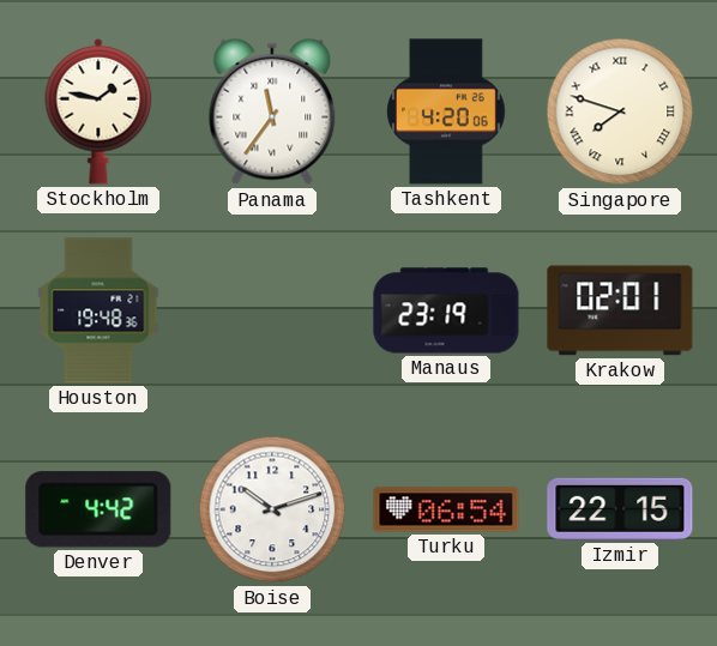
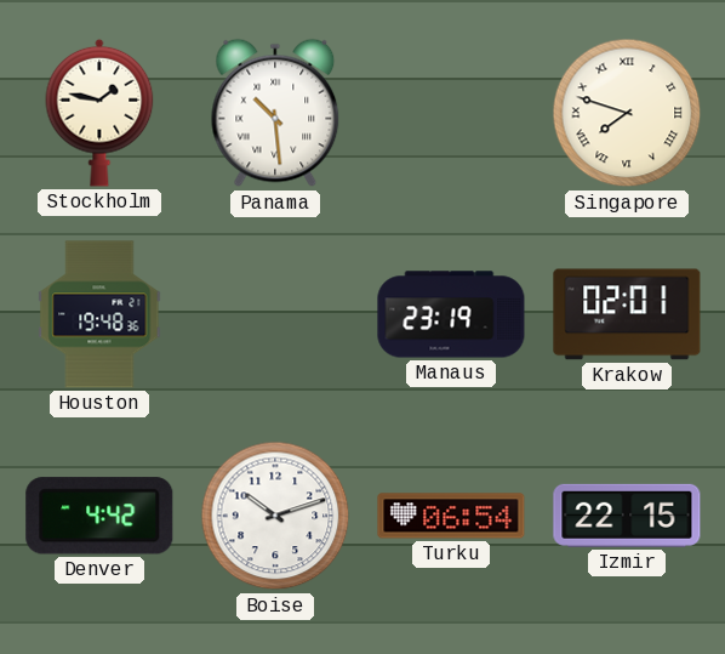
Panama: 11:36 -> 10:29 (275, 113)
Tashkent: 4:20 -> none (447, 111)
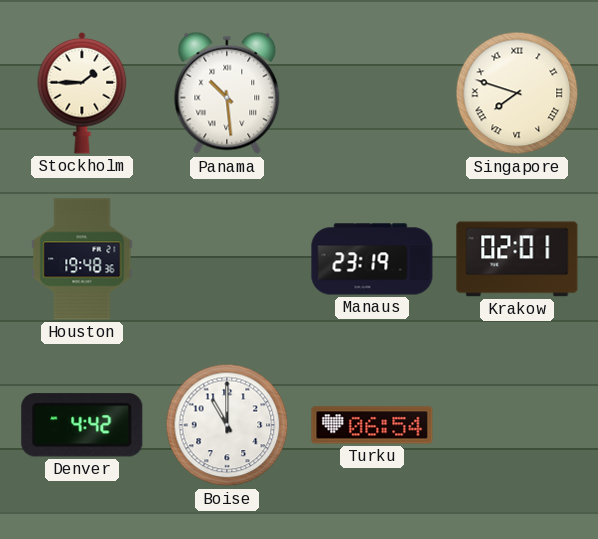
Stockholm: 1:47 -> 1:45 (82, 93)
Boise: 10:12 -> 11:00 (227, 425)
Izmir: 22:15 -> none (627, 516)
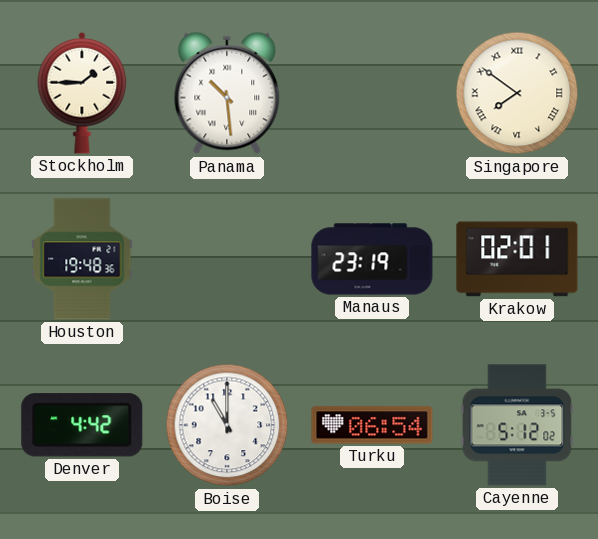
Singapore: 7:48 -> 7:51 (517, 93)
Cayenne: none -> 5:12 (517, 425)
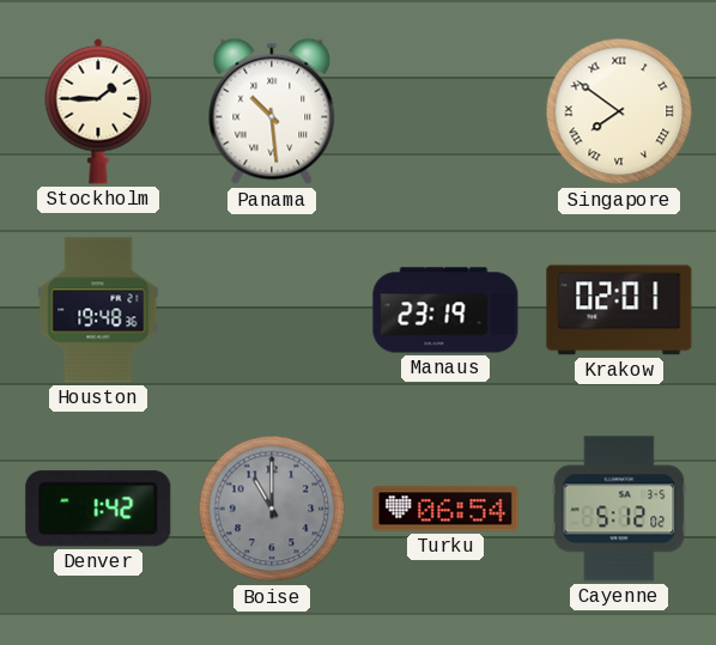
Denver: 4:42 -> 1:42 (98, 509)
Boise dial: white -> grey (272, 509)
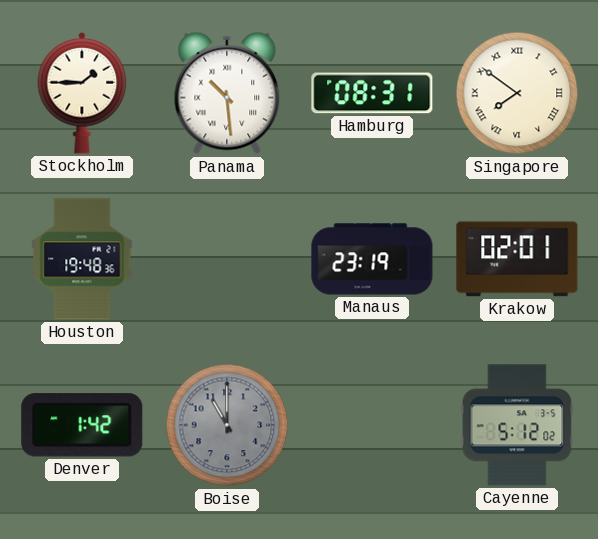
Hamburg: none -> 08:31 (372, 93)
Turku: 06:54 -> none (445, 509)
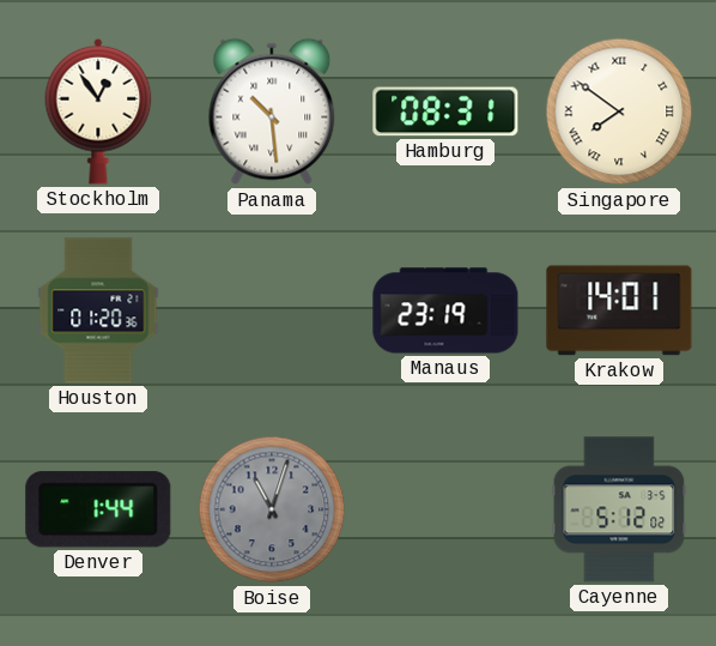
Stockholm: 1:45 -> 12:54 (98, 111)
Houston: 19:48 -> 01:20 (98, 310)
Krakow: 02:01 -> 14:01 (619, 310)
Denver: 1:42 -> 1:44 (98, 509)
Boise: 11:00 -> 11:03 (272, 509)
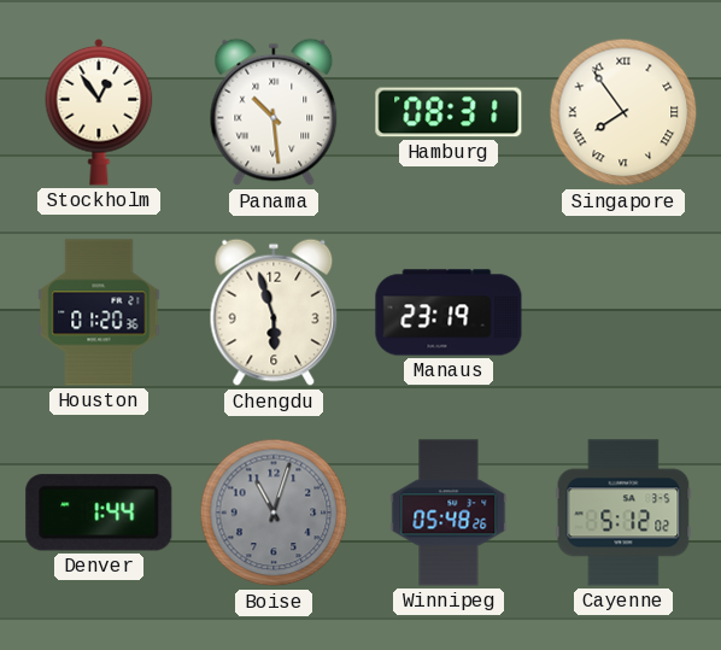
Singapore: 7:51 -> 7:54 (623, 112)
Chengdu: none -> 5:57 (274, 312)
Krakow: 14:01 -> none (619, 310)
Winnipeg: none -> 05:48 (449, 513)
